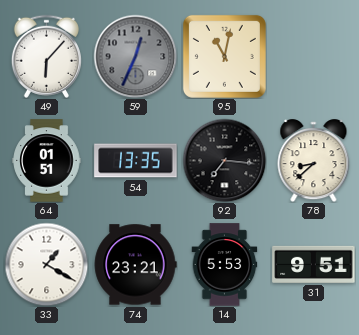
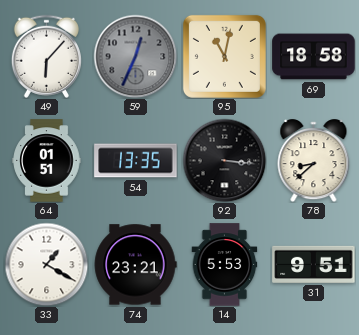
69: none -> 18:58 (314, 57)
92: 7:16 -> 3:16 (224, 160)
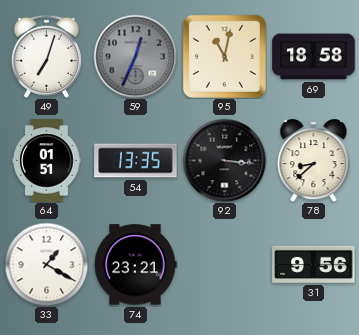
49: 6:07 -> 7:03 (46, 56)
14: 5:53 -> none (225, 265)
31: 9:51 -> 9:56 (314, 264)
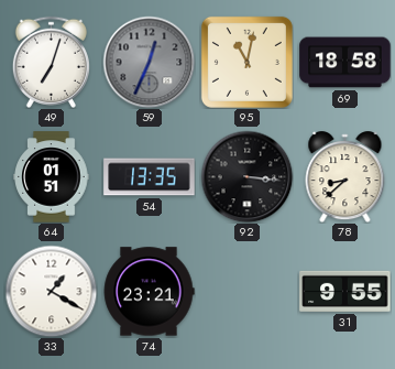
31: 9:56 -> 9:55 (345, 291)
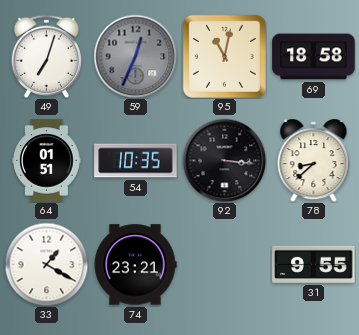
54: 13:35 -> 10:35 (136, 161)
